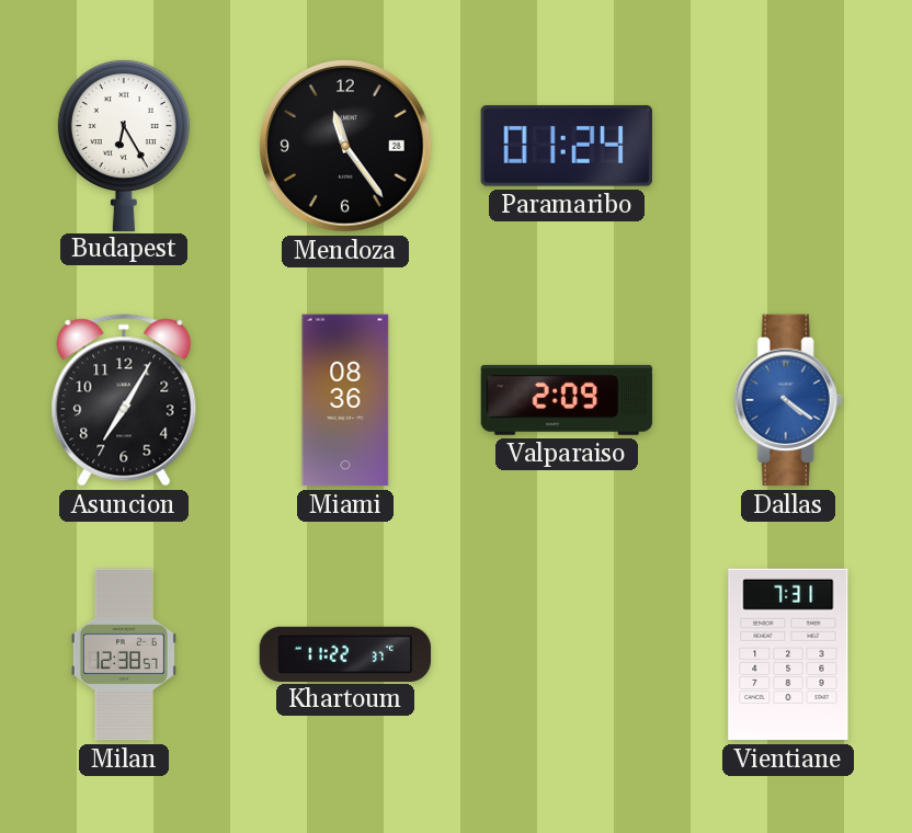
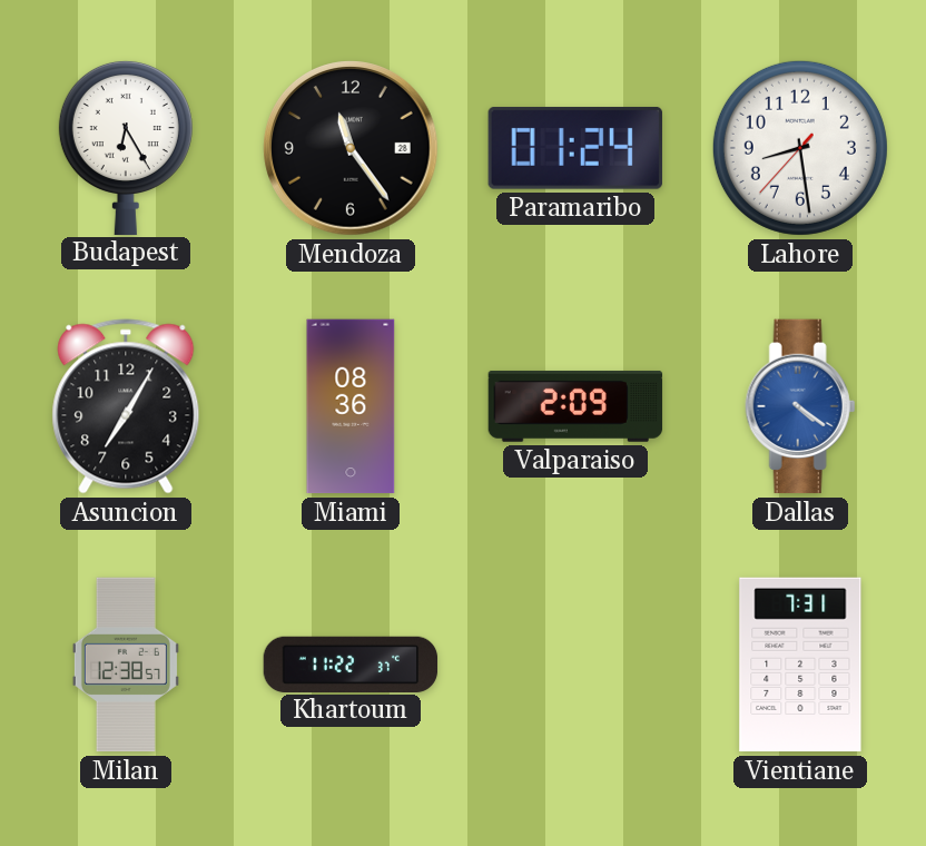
Lahore: none -> 8:28 (800, 148)
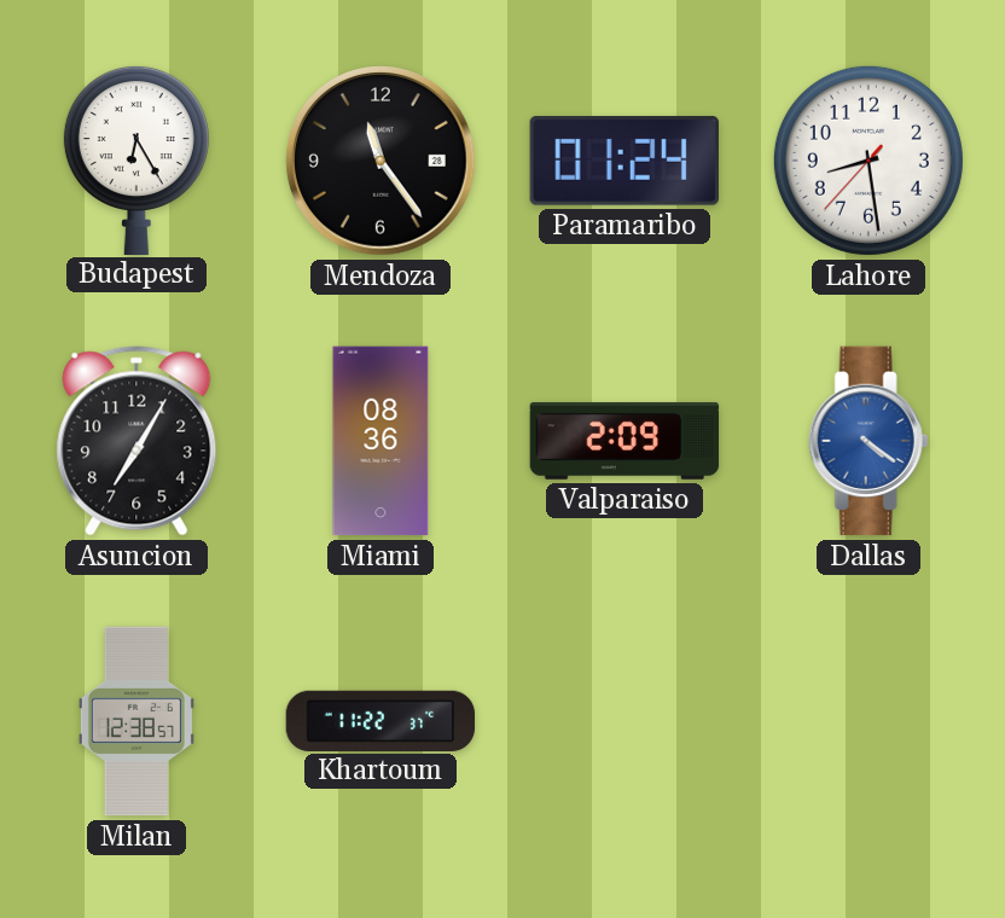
Vientiane: 7:31 -> none (800, 665)
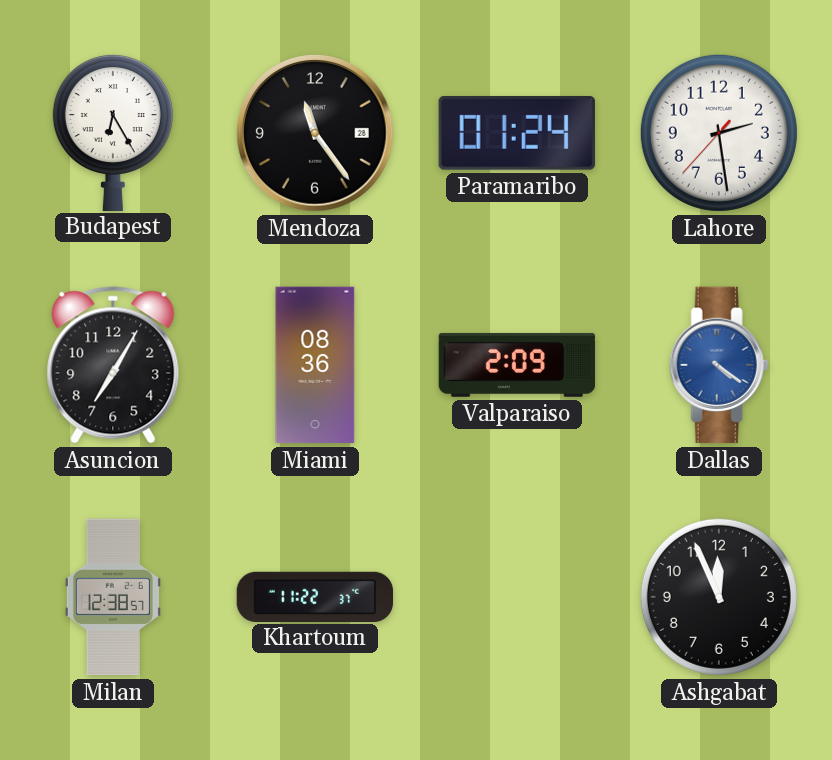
Lahore: 8:28 -> 2:28 (719, 133)
Ashgabat: none -> 11:56 (719, 597)
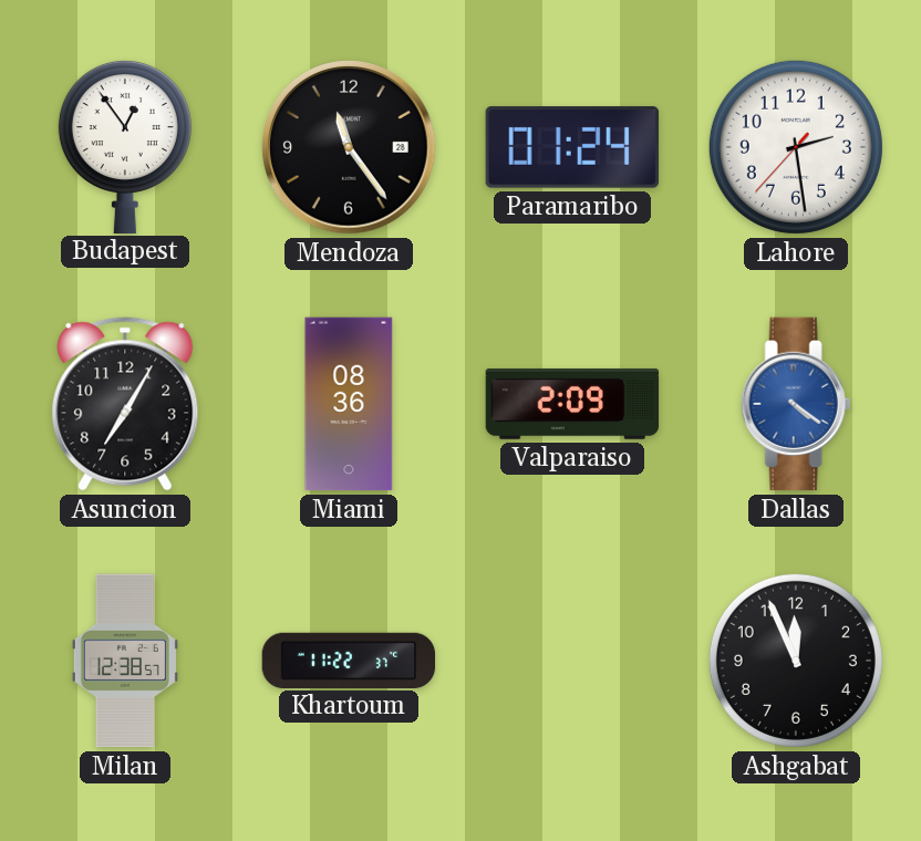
Budapest: 6:25 -> 12:54 (125, 146)
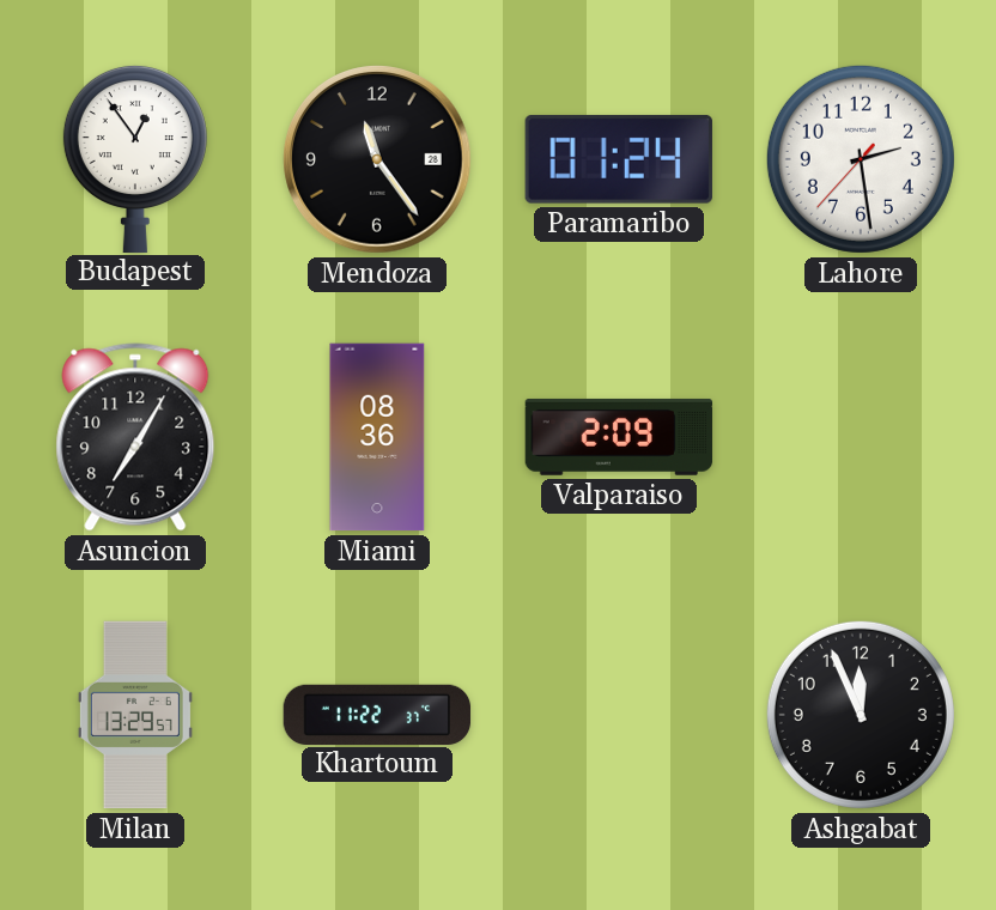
Dallas: 4:21 -> none (796, 404)
Milan: 12:38 -> 13:29 (135, 715)
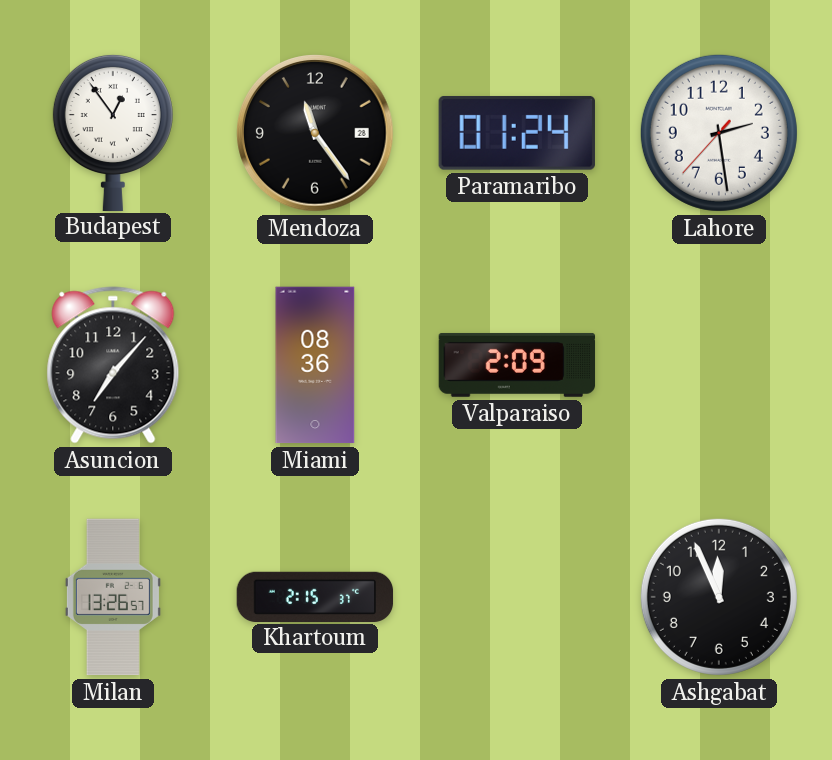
Asuncion: 7:05 -> 7:07 (113, 365)
Milan: 13:29 -> 13:26 (113, 597)
Khartoum: 11:22 -> 2:15 (315, 596)
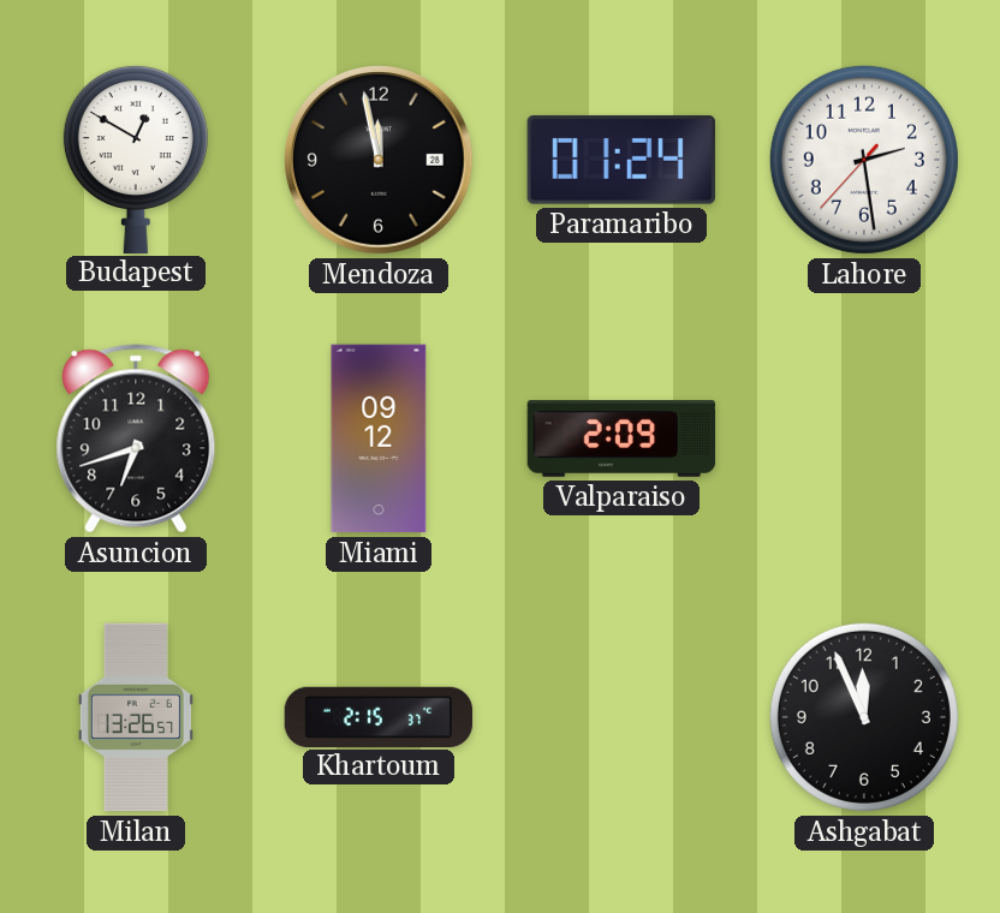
Budapest: 12:54 -> 12:50 (136, 159)
Mendoza: 11:24 -> 11:58 (379, 160)
Asuncion: 7:07 -> 6:42 (136, 438)
Miami: 08:36 -> 09:12 (379, 438)
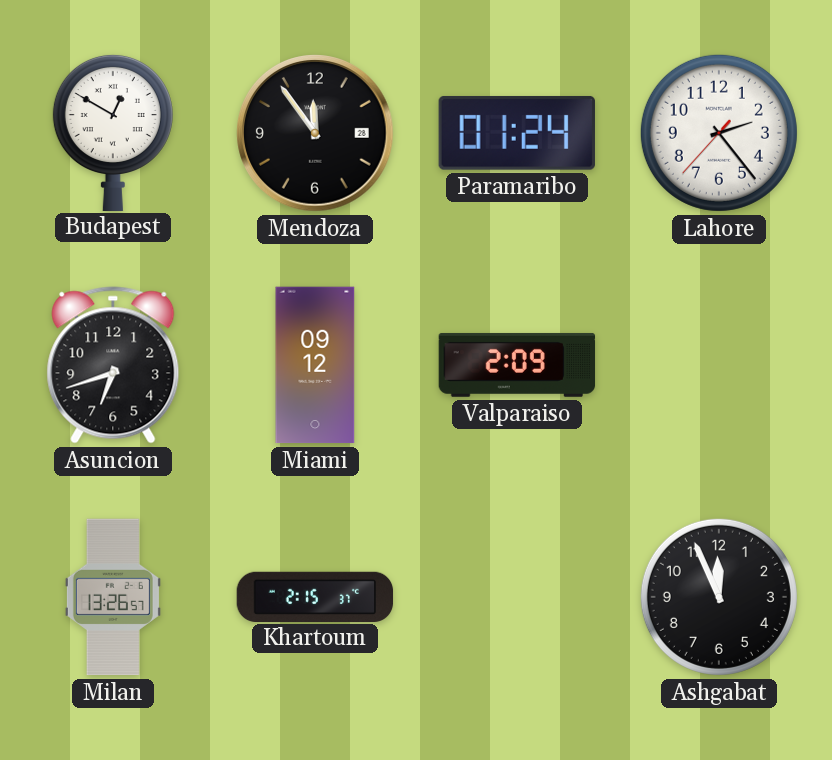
Mendoza: 11:58 -> 11:54 (315, 133)
Lahore: 2:28 -> 2:23 (719, 133)
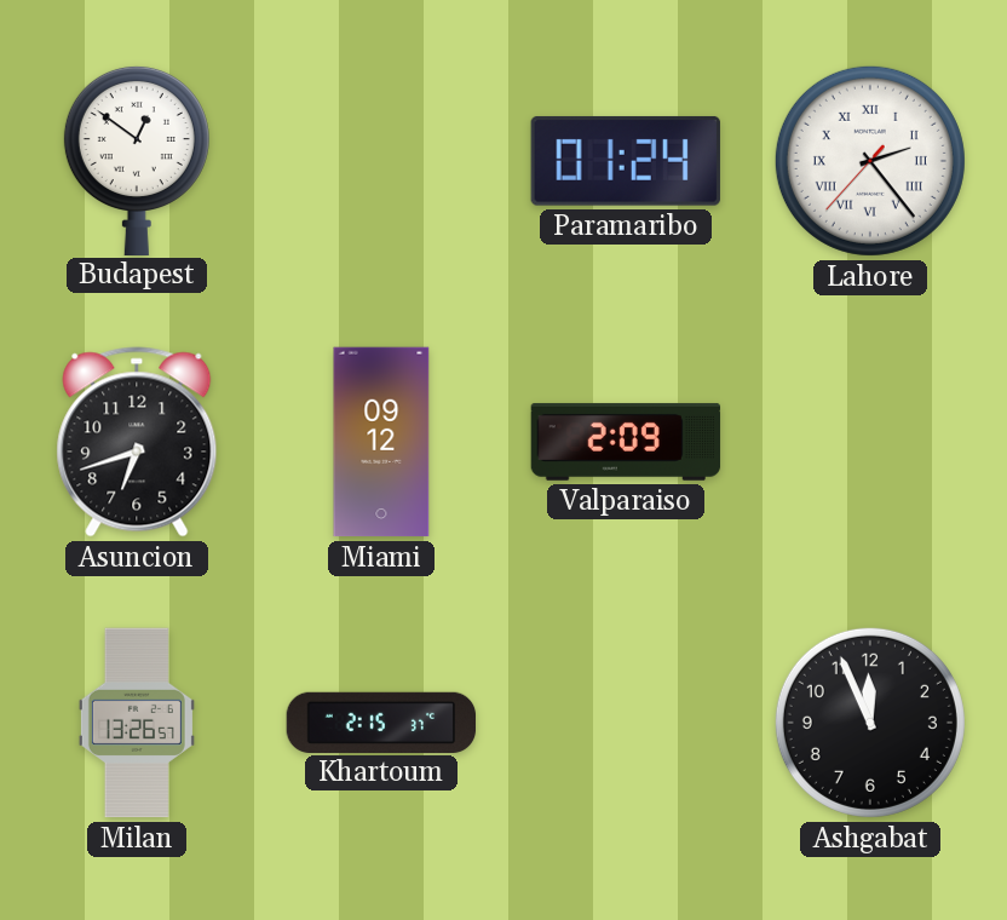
Budapest: 12:50 -> 12:51 (137, 160)
Mendoza: 11:54 -> none (315, 133)
Lahore numerals: Arabic -> Roman (870, 161)
